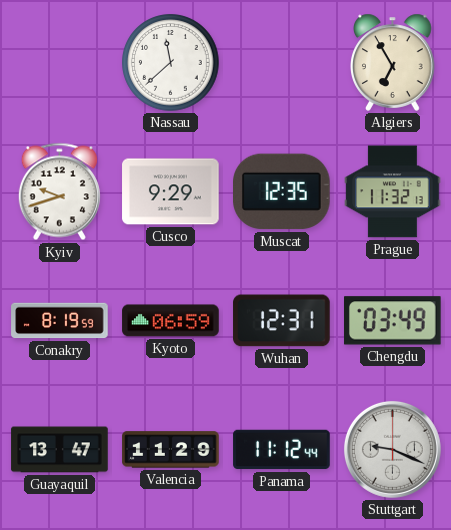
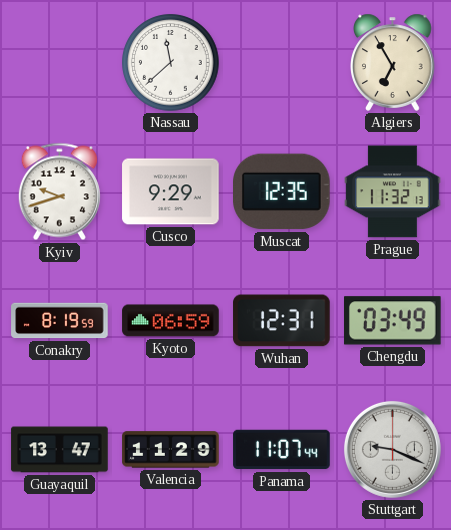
Panama: 11:12 -> 11:07 (282, 450)
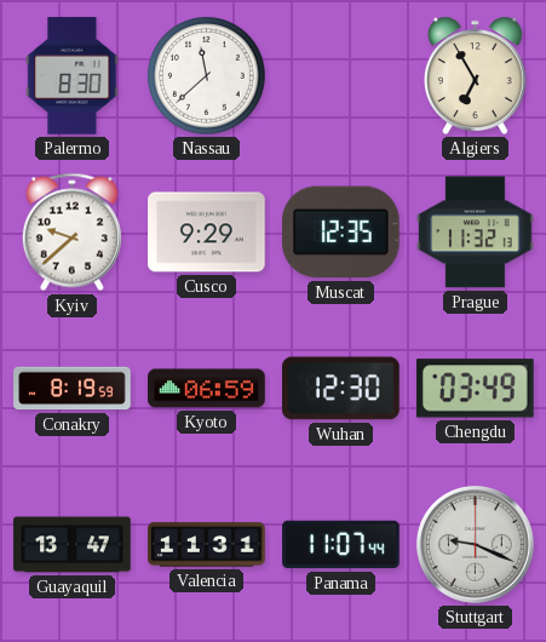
Palermo: none -> 8:30 (73, 76)
Kyiv: 9:42 -> 9:38 (71, 233)
Wuhan: 12:31 -> 12:30 (341, 389)
Valencia: 11:29 -> 11:31 (207, 545)
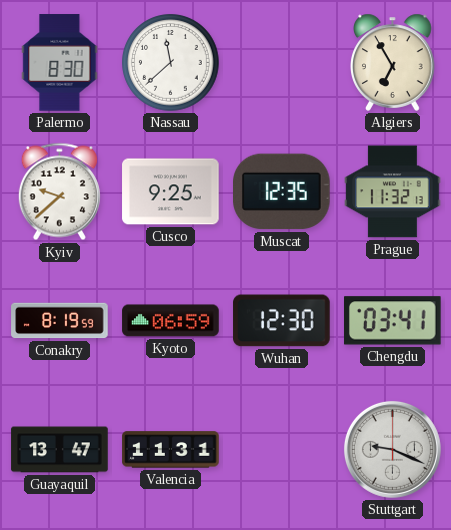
Cusco: 9:29 -> 9:25 (171, 192)
Chengdu: 03:49 -> 03:41 (393, 321)
Panama: 11:07 -> none (341, 545)
